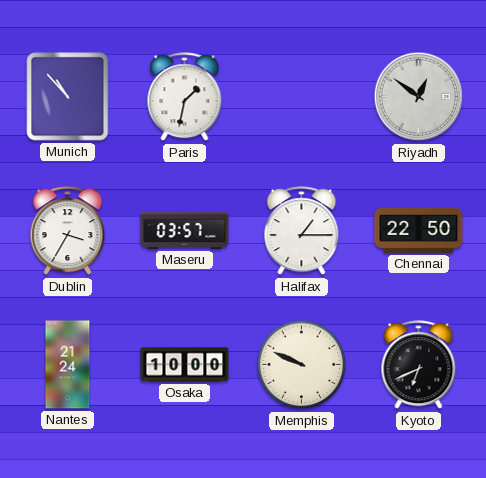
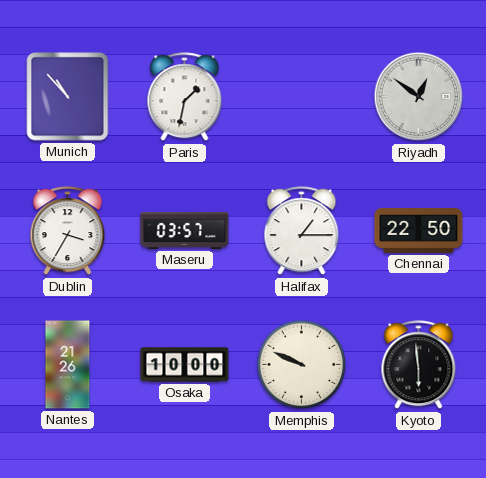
Nantes: 21:24 -> 21:26 (68, 365)
Kyoto: 6:41 -> 5:59 (419, 365)
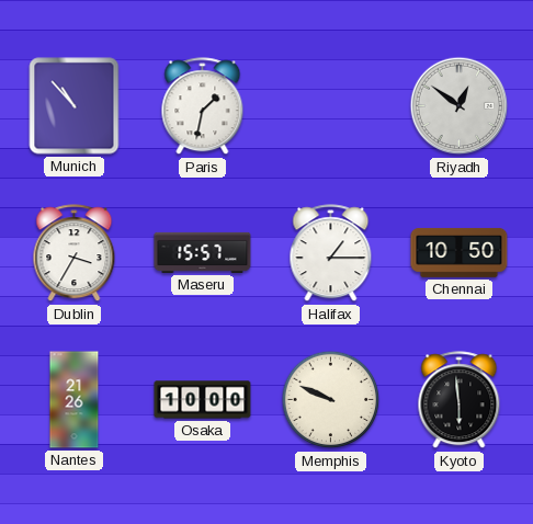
Maseru: 03:57 -> 15:57 (203, 252)
Chennai: 22:50 -> 10:50 (460, 252)
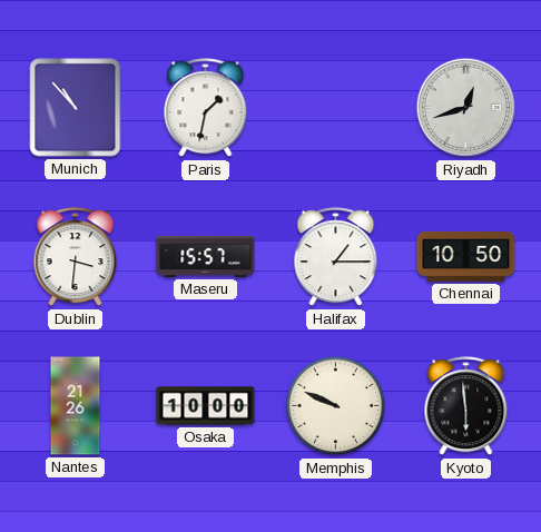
Riyadh: 12:51 -> 12:42 (466, 108)
Dublin: 3:35 -> 3:31 (76, 257)
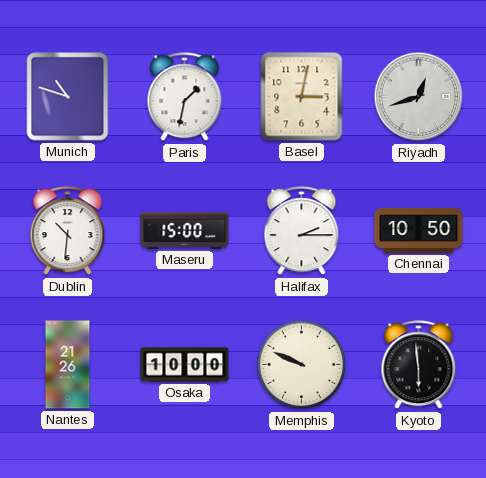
Munich: 10:53 -> 10:48 (68, 97)
Basel: none -> 3:02 (302, 97)
Dublin: 3:31 -> 10:31 (68, 231)
Maseru: 15:57 -> 15:00 (185, 230)
Halifax: 1:15 -> 2:15 (302, 231)
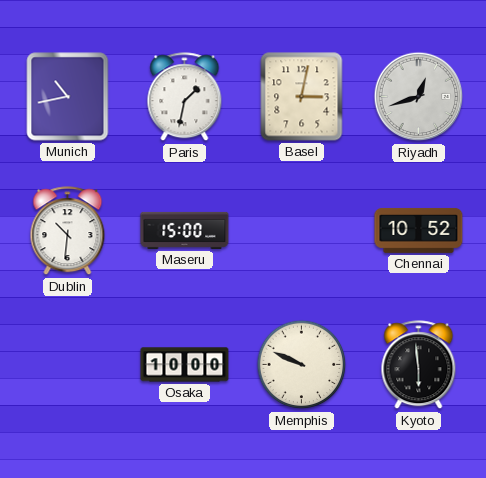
Munich: 10:48 -> 10:43 (68, 97)
Halifax: 2:15 -> none (302, 231)
Chennai: 10:50 -> 10:52 (419, 230)
Nantes: 21:26 -> none (68, 365)
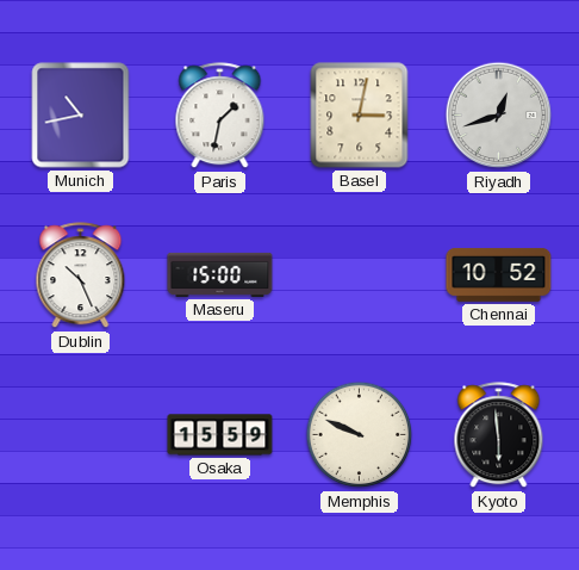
Dublin: 10:31 -> 10:26 (81, 275)
Osaka: 10:00 -> 15:59 (220, 435)
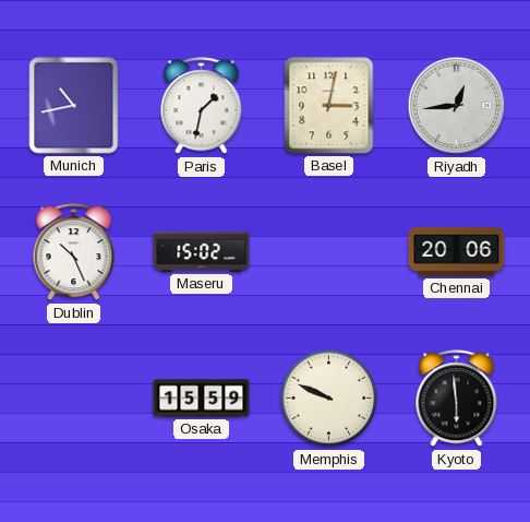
Riyadh: 12:42 -> 12:44 (457, 106)
Maseru: 15:00 -> 15:02 (202, 251)
Chennai: 10:52 -> 20:06 (457, 251)
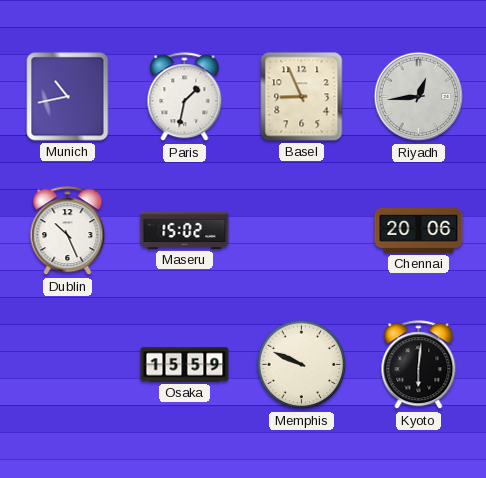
Basel: 3:02 -> 8:56 (302, 97)
Kyoto: 5:59 -> 6:01 (419, 365)
